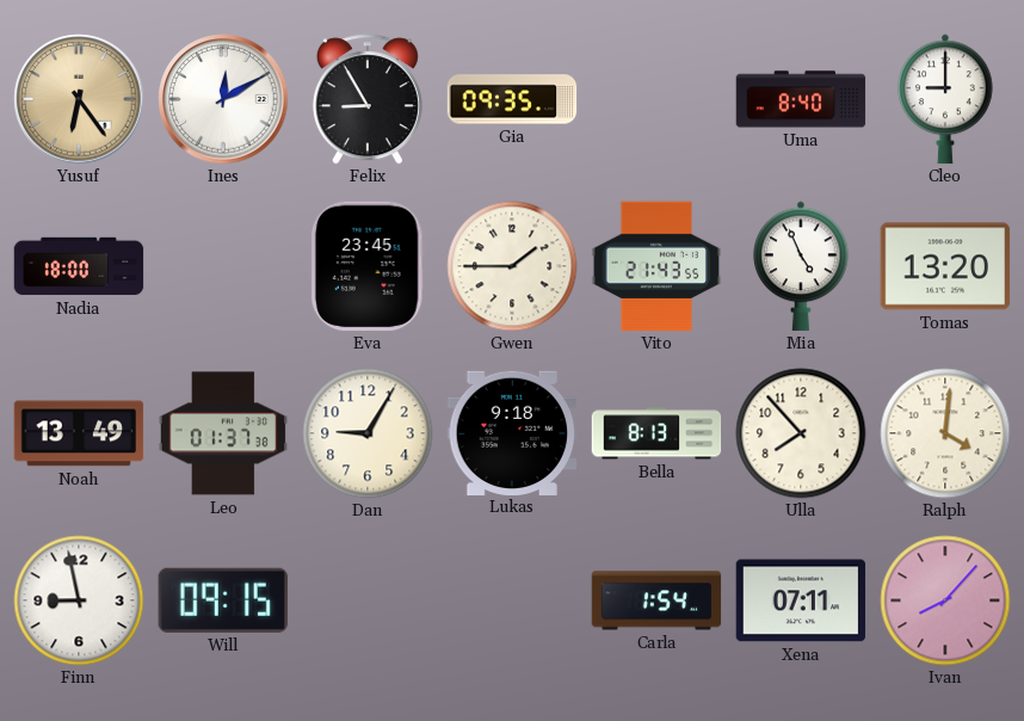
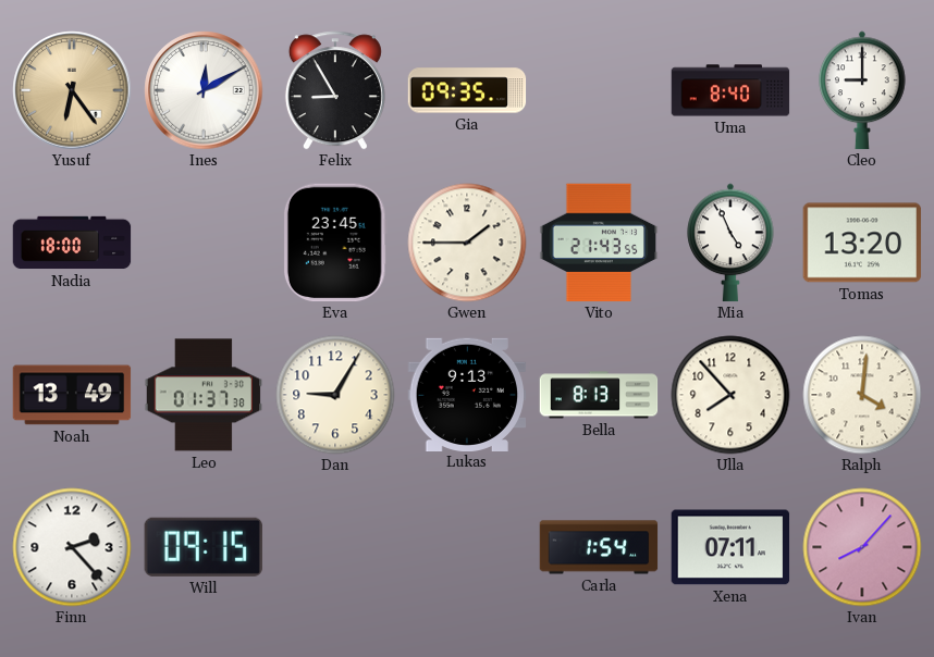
Lukas: 9:18 -> 9:13 (467, 394)
Finn: 8:58 -> 2:23 (72, 547)
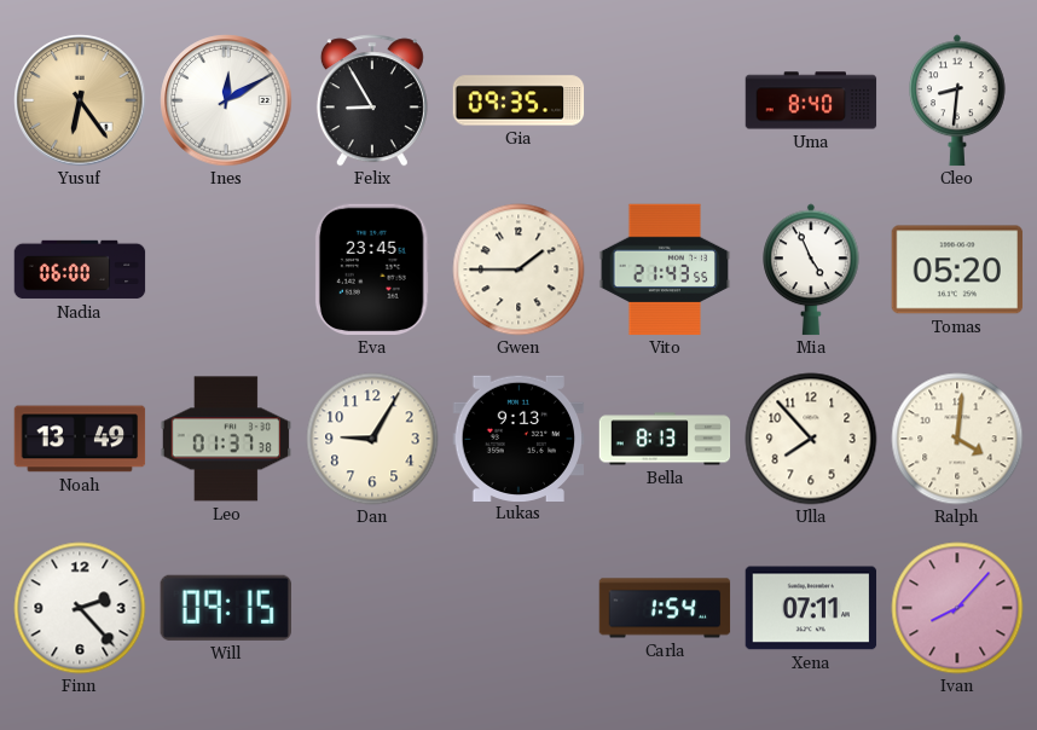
Cleo: 9:00 -> 8:31 (957, 100)
Nadia: 18:00 -> 06:00 (80, 270)
Tomas: 13:20 -> 05:20 (957, 270)
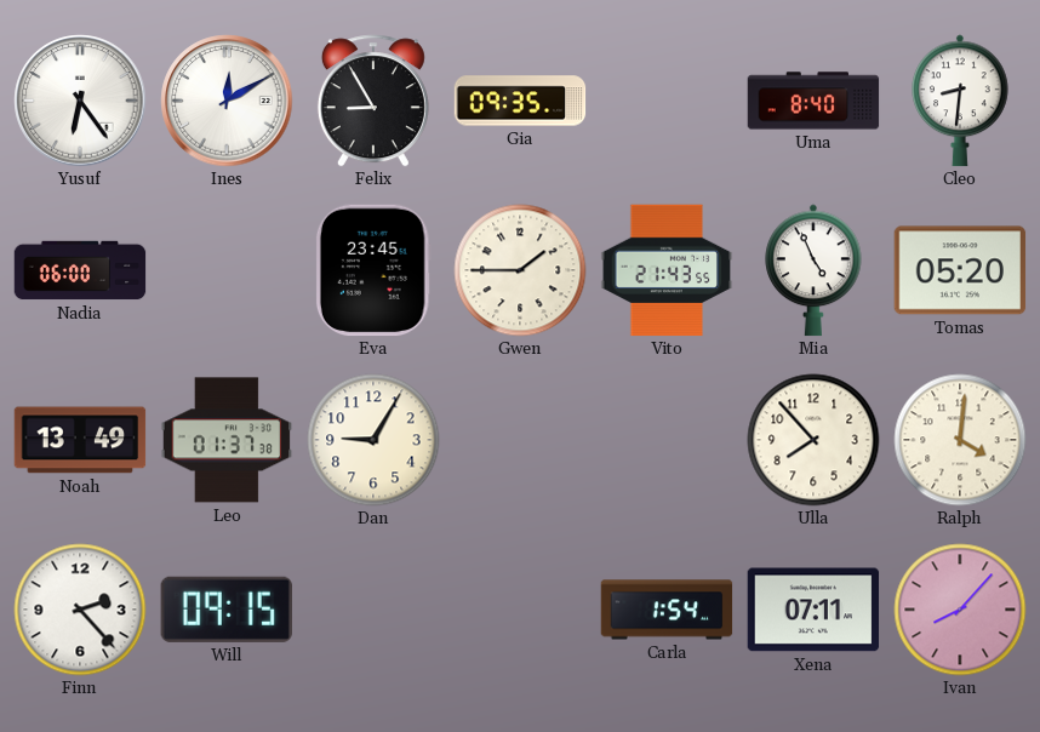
Yusuf dial: champagne -> white (80, 101)
Lukas: 9:13 -> none (518, 438)
Bella: 8:13 -> none (665, 439)
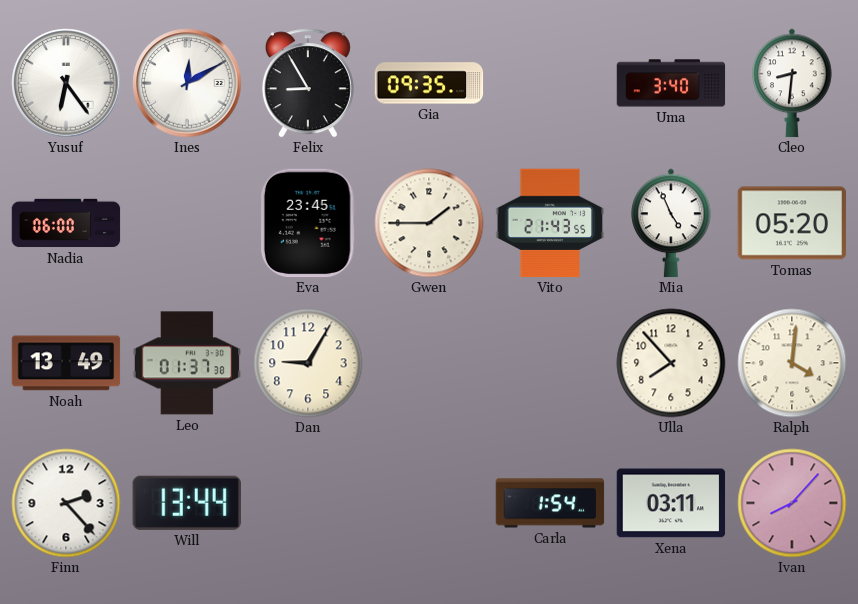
Uma: 8:40 -> 3:40 (671, 83)
Will: 09:15 -> 13:44 (187, 503)
Xena: 07:11 -> 03:11 (671, 503)
